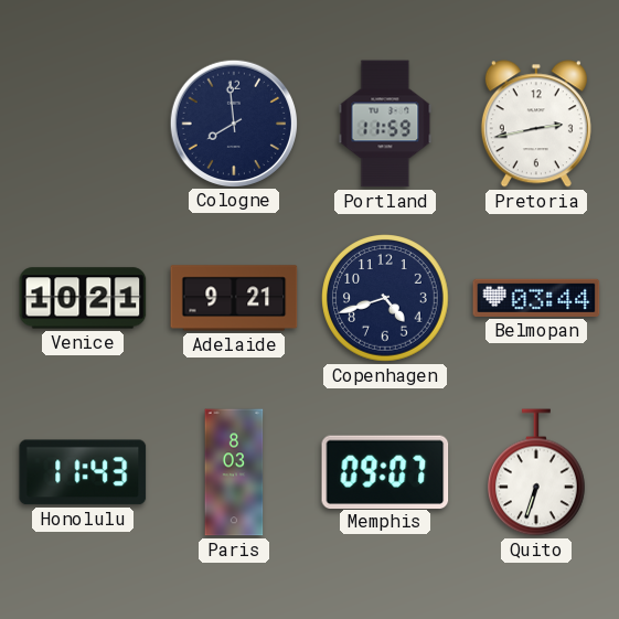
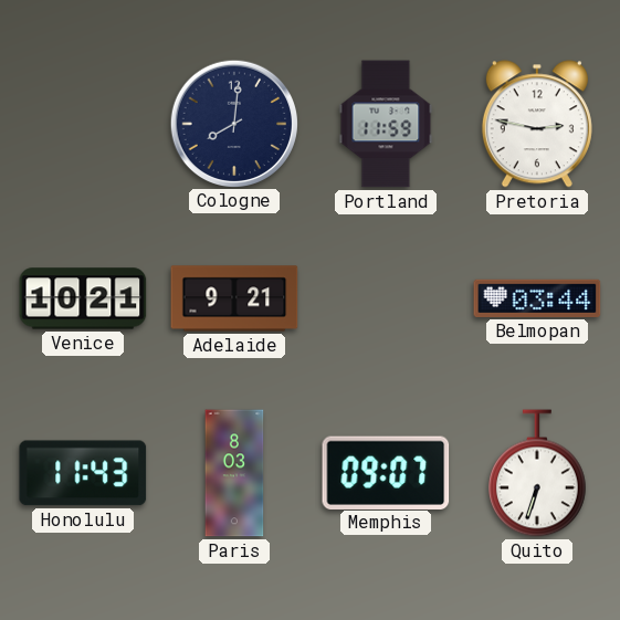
Cologne: 7:59 -> 8:01 (233, 123)
Pretoria: 2:43 -> 2:47 (537, 124)
Copenhagen: 4:42 -> none (385, 298)
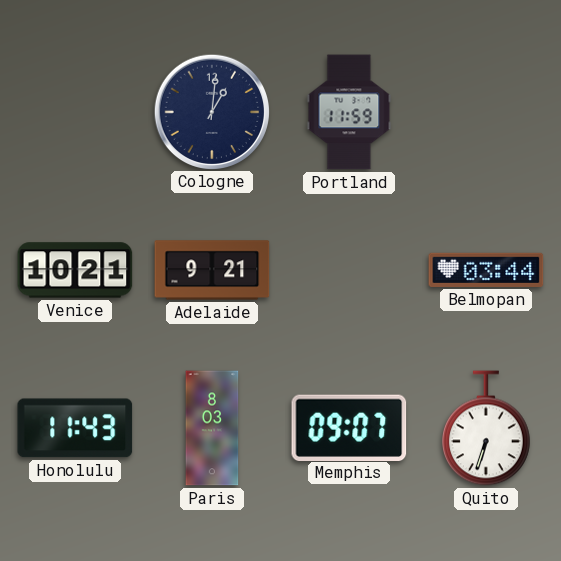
Cologne: 8:01 -> 1:01 (211, 111)
Pretoria: 2:47 -> none (537, 124)
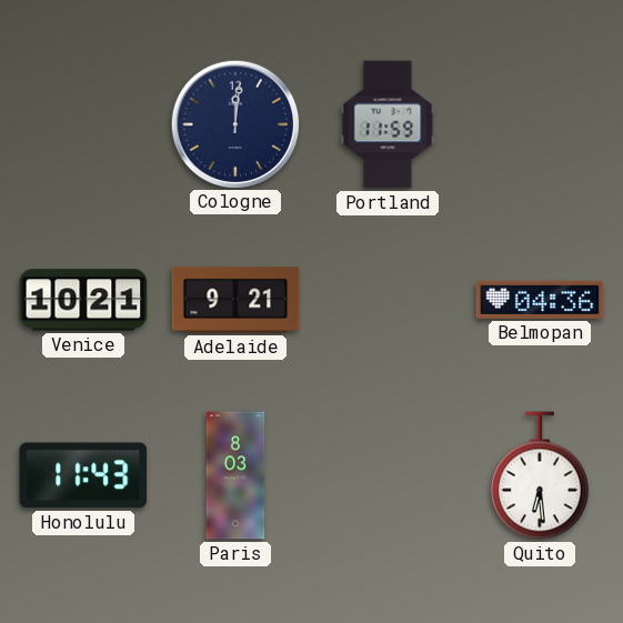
Cologne: 1:01 -> 12:01 (234, 123)
Belmopan: 03:44 -> 04:36 (540, 300)
Memphis: 09:07 -> none (349, 427)
Quito: 6:33 -> 6:29 (541, 475)
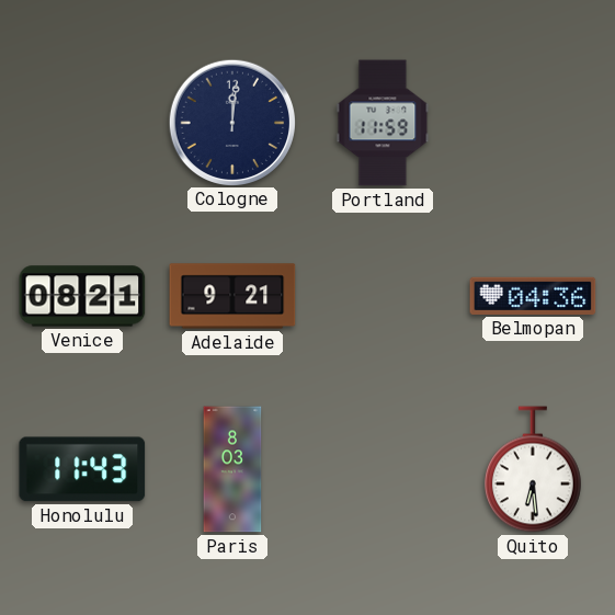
Venice: 10:21 -> 08:21 (82, 296)
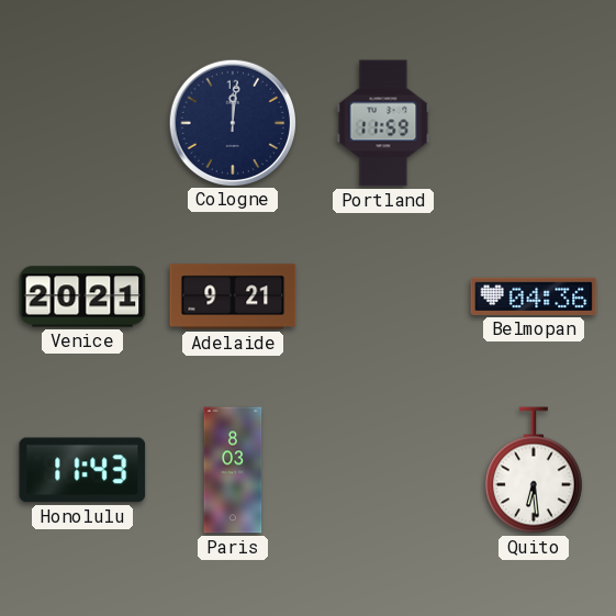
Venice: 08:21 -> 20:21 (82, 296)
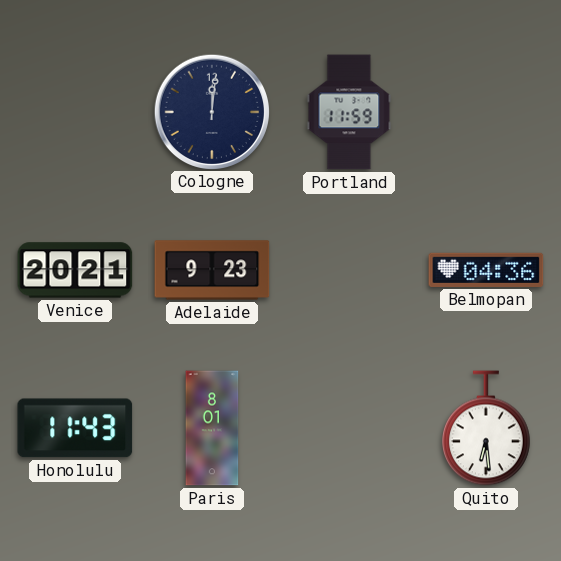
Adelaide: 9:21 -> 9:23 (212, 270)
Paris: 8:03 -> 8:01 (212, 428)
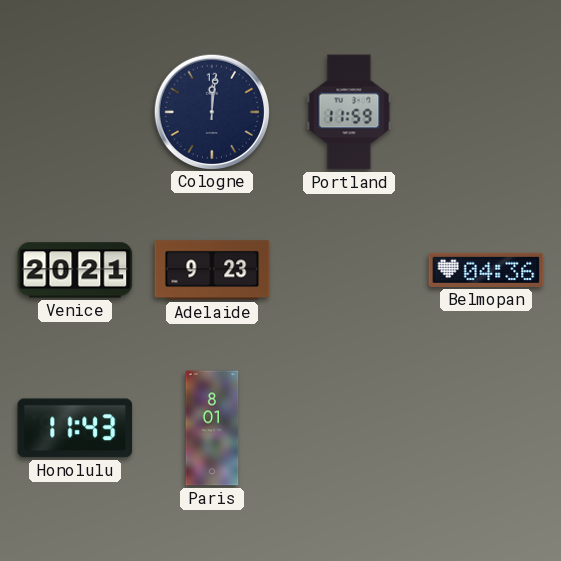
Quito: 6:29 -> none (487, 428)
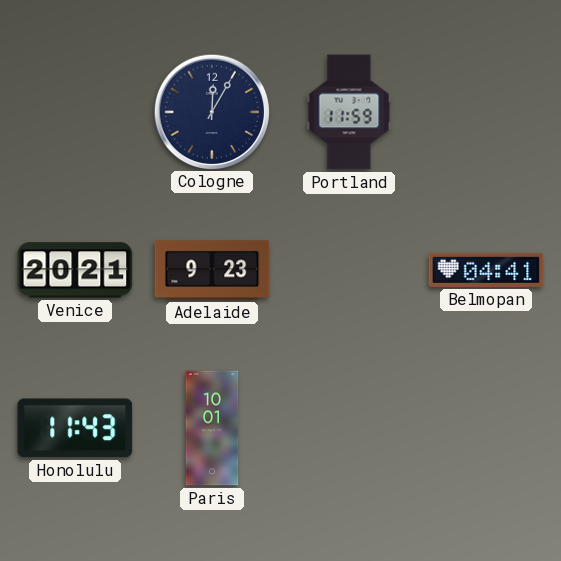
Cologne: 12:01 -> 12:05 (211, 111)
Belmopan: 04:36 -> 04:41 (486, 270)
Paris: 8:01 -> 10:01 (212, 428)
